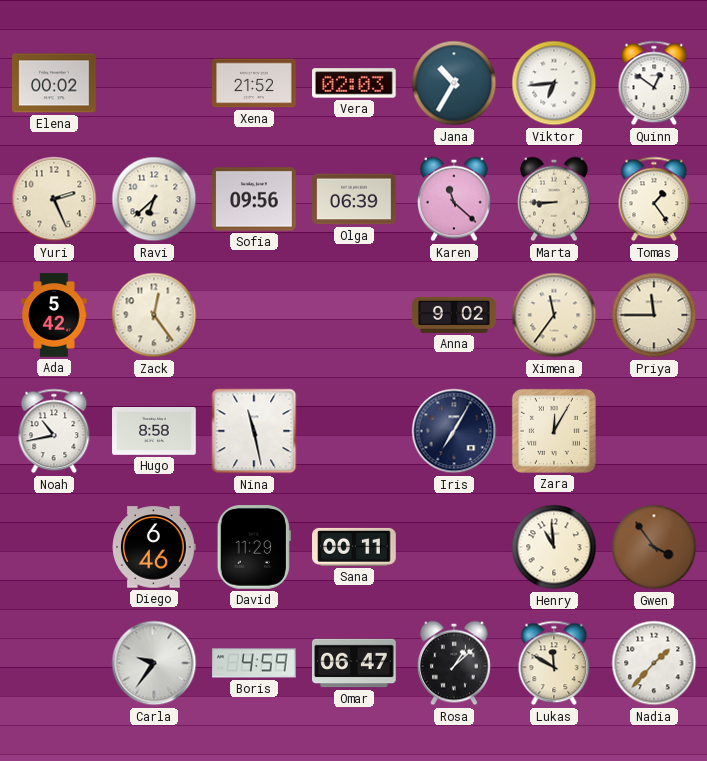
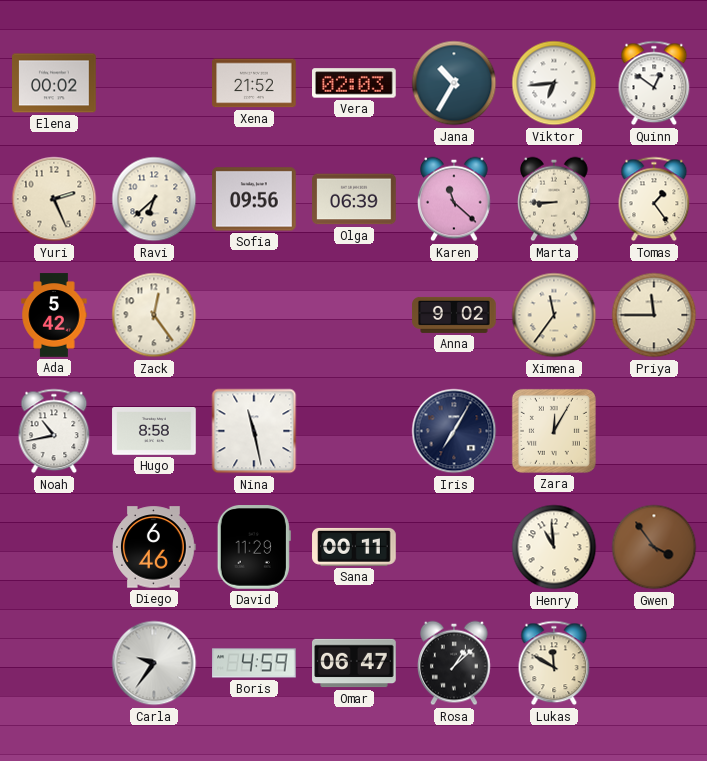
Nadia: 1:37 -> none (654, 663)
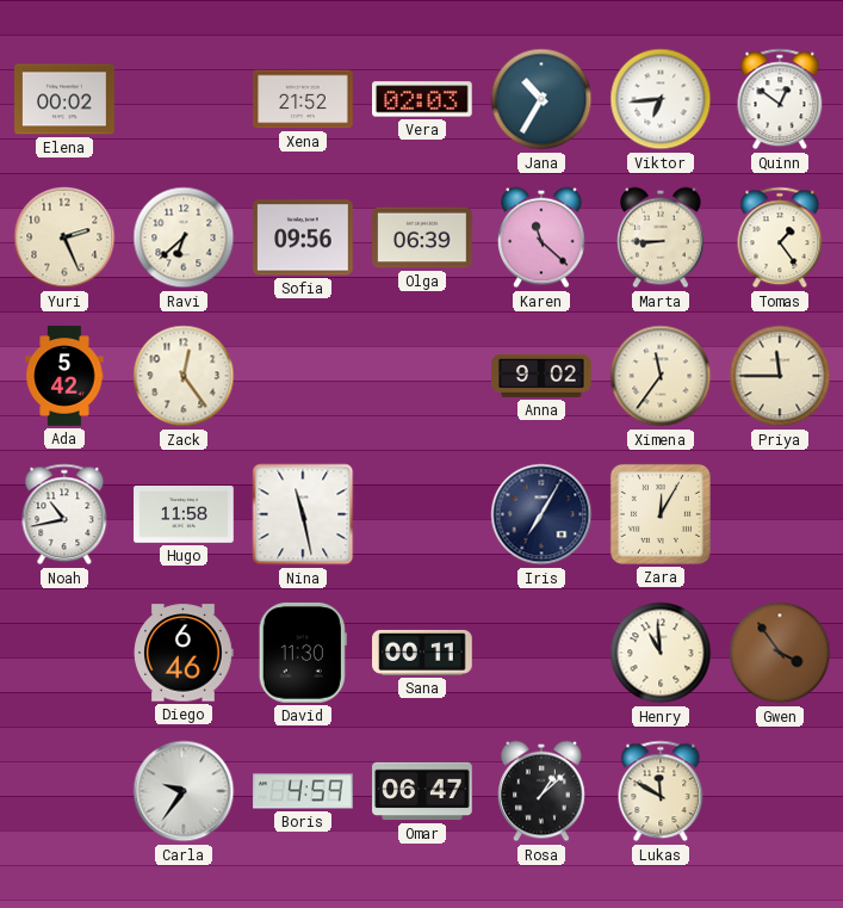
Hugo: 8:58 -> 11:58 (184, 515)
David: 11:29 -> 11:30 (303, 653)
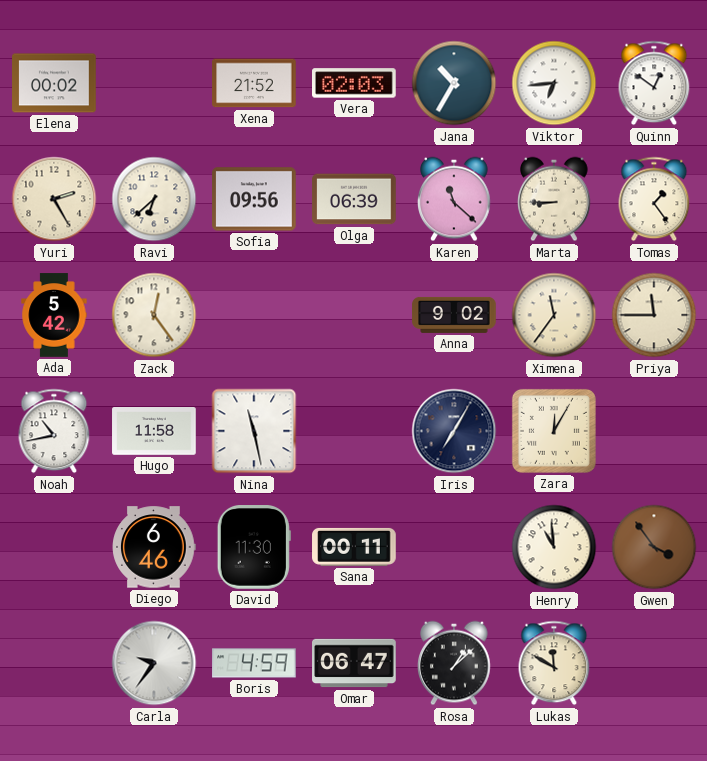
Yuri: 2:26 -> 2:25 (54, 199)
